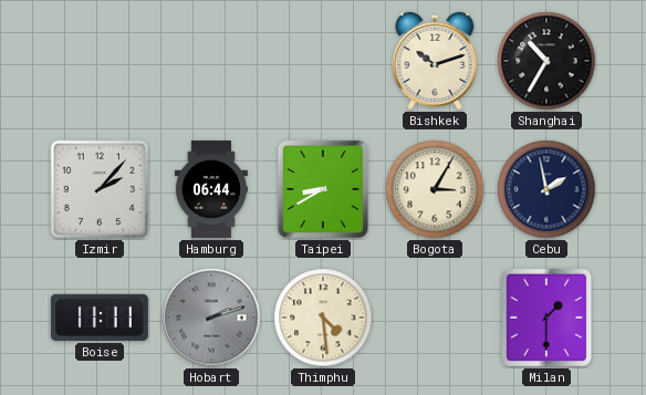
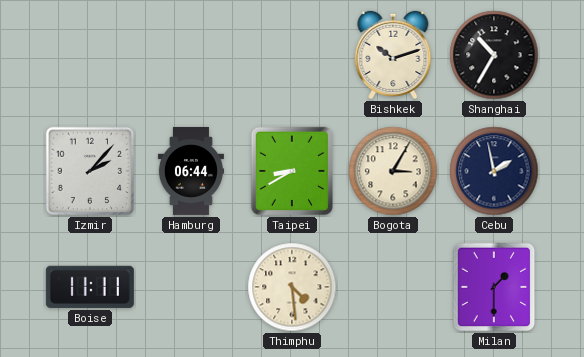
Hobart: 2:12 -> none (211, 318)
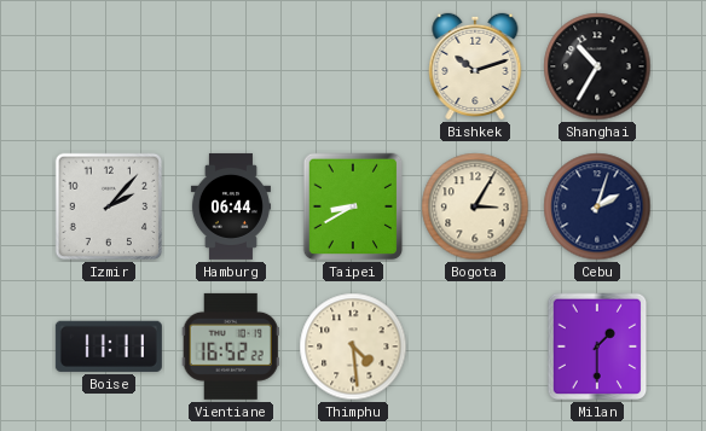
Cebu: 1:58 -> 2:03 (597, 206)
Vientiane: none -> 16:52 (231, 346)
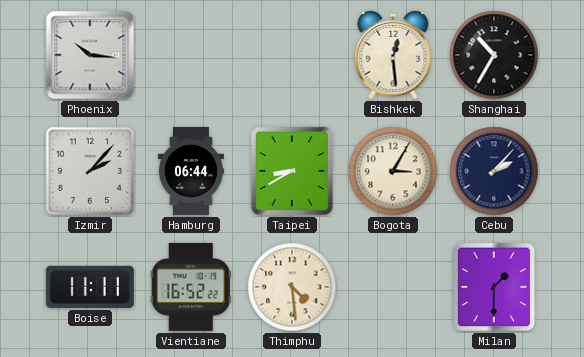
Phoenix: none -> 10:16 (90, 55)
Bishkek: 10:12 -> 12:29 (393, 55)
Cebu: 2:03 -> 2:07 (494, 171)
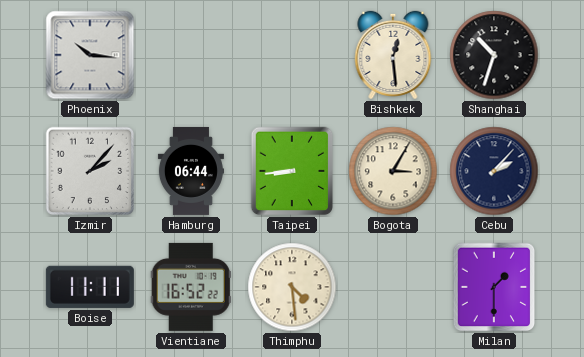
Shanghai: 10:35 -> 10:33 (494, 55)
Taipei: 8:40 -> 8:44 (292, 171)
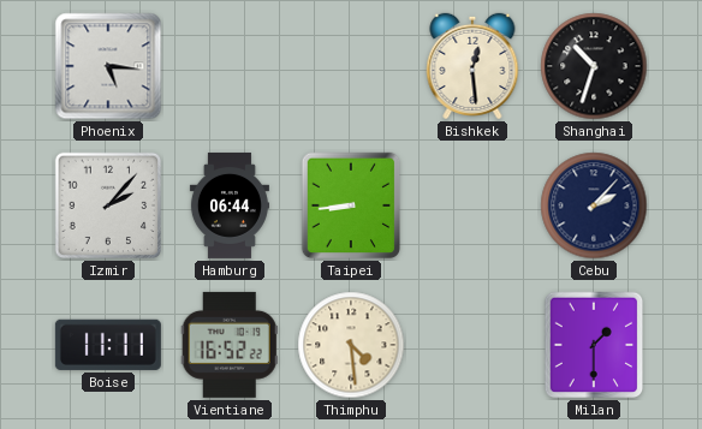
Phoenix: 10:16 -> 5:16 (108, 66)
Bogota: 3:05 -> none (393, 171)
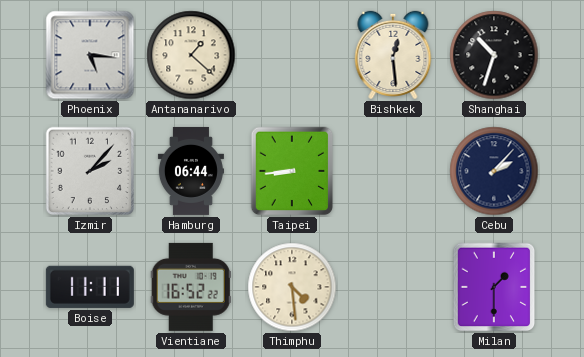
Antananarivo: none -> 1:22 (191, 55)
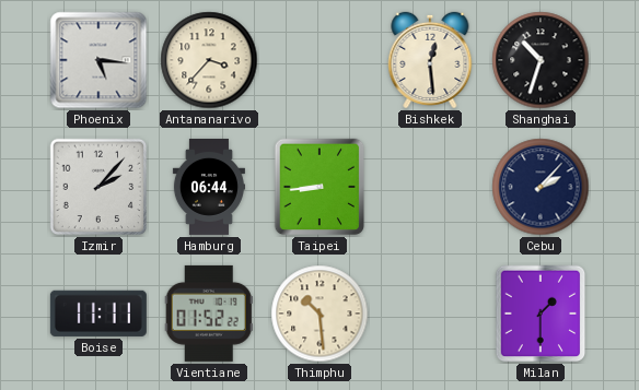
Antananarivo: 1:22 -> 3:37 (209, 60)
Vientiane: 16:52 -> 01:52 (209, 314)
Thimphu: 4:29 -> 10:29 (319, 314)
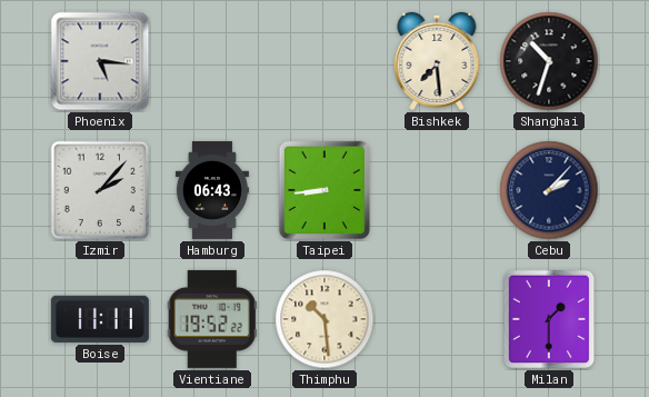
Antananarivo: 3:37 -> none (209, 60)
Bishkek: 12:29 -> 7:29 (437, 61)
Hamburg: 06:44 -> 06:43 (212, 190)
Vientiane: 01:52 -> 19:52 (212, 319)
